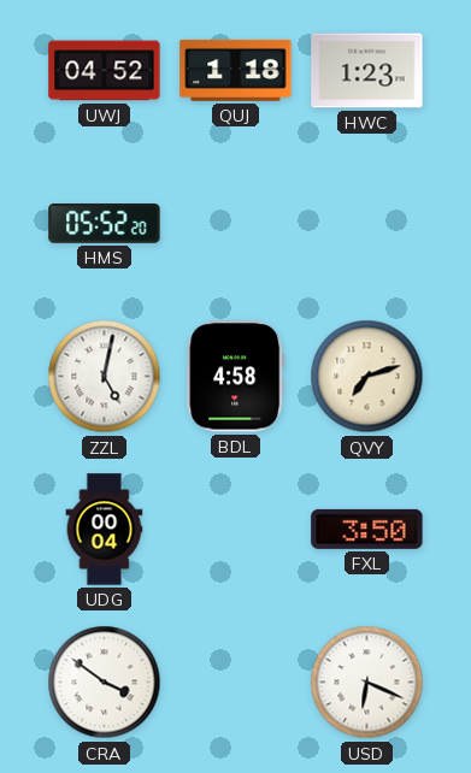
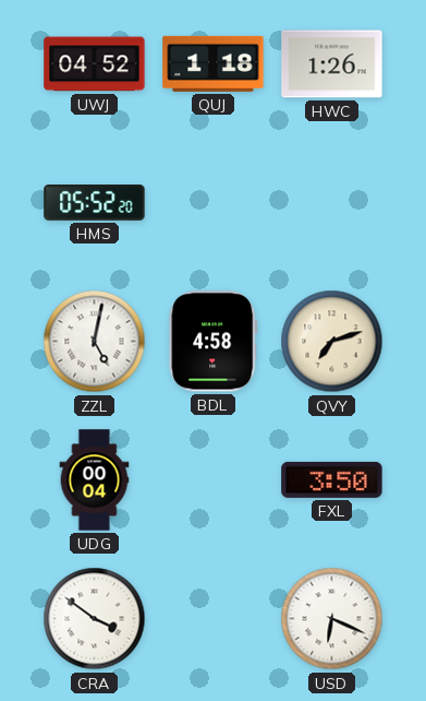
HWC: 1:23 -> 1:26 (332, 64)
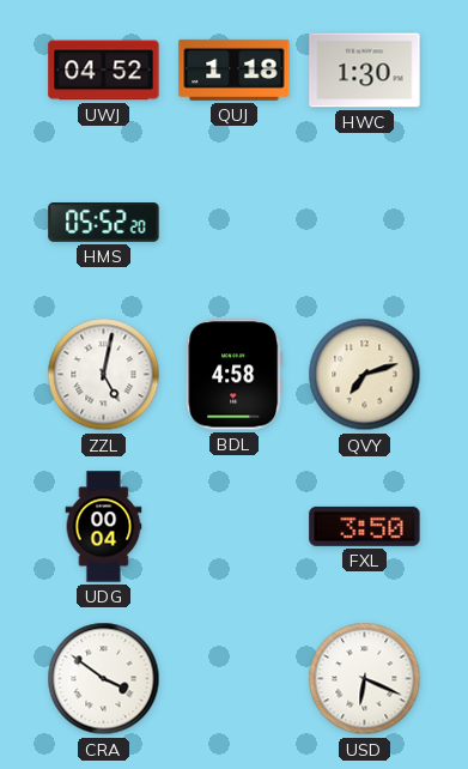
HWC: 1:26 -> 1:30 (365, 71)
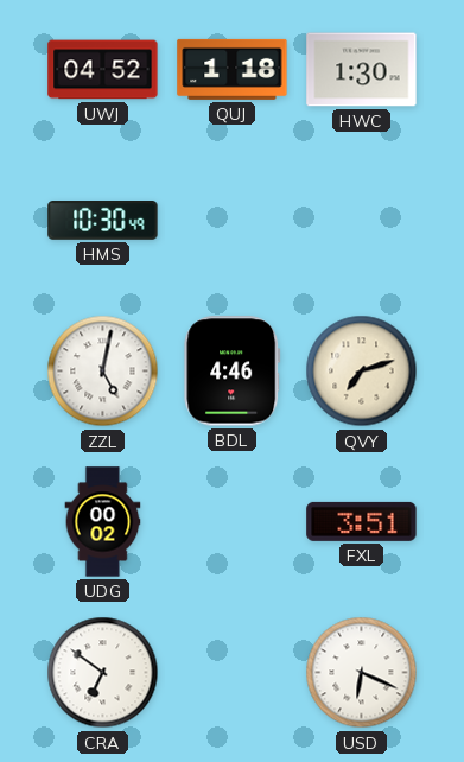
HMS: 05:52 -> 10:30 (103, 221)
BDL: 4:58 -> 4:46 (233, 372)
UDG: 00:04 -> 00:02 (103, 522)
FXL: 3:50 -> 3:51 (362, 521)
CRA: 3:51 -> 6:51 (103, 673)
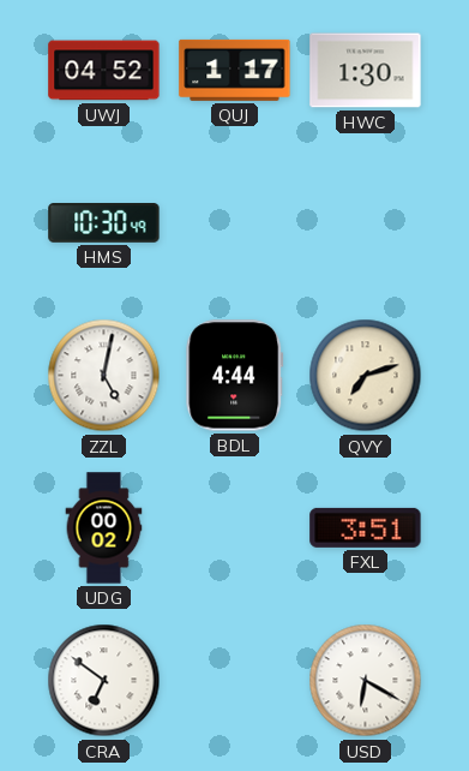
QUJ: 1:18 -> 1:17 (235, 70)
BDL: 4:46 -> 4:44 (235, 376)
USD: 6:19 -> 6:20 (366, 681)
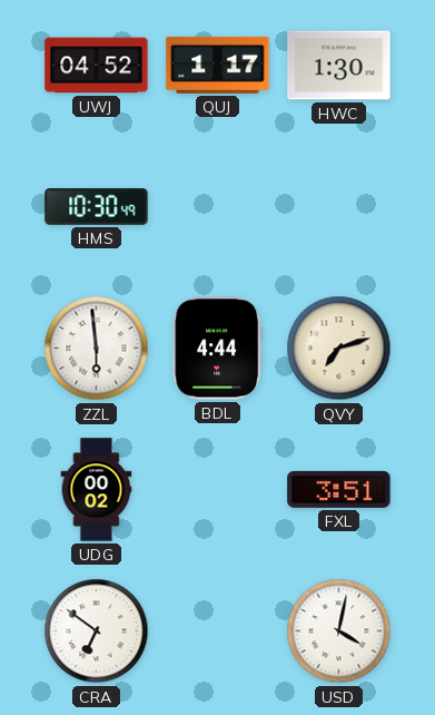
ZZL: 5:02 -> 5:59 (97, 349)
USD: 6:20 -> 4:02 (339, 631)
